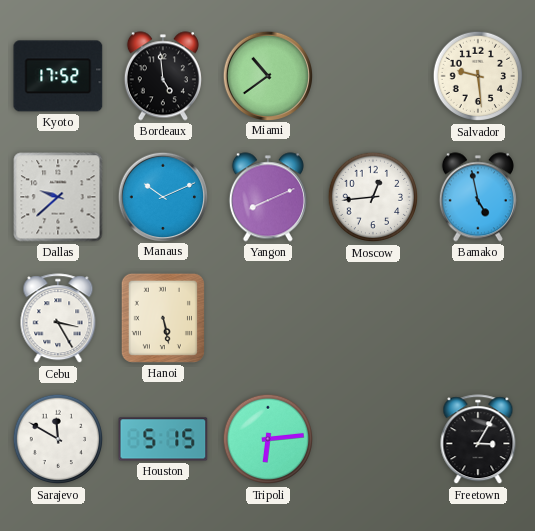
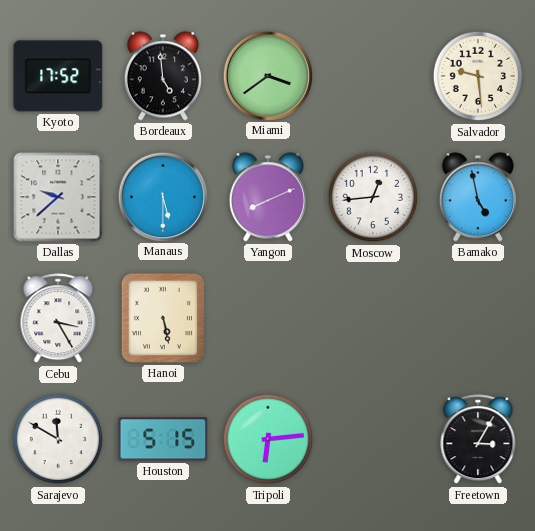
Miami: 10:39 -> 3:39 (267, 75)
Manaus: 10:11 -> 5:30 (162, 196)
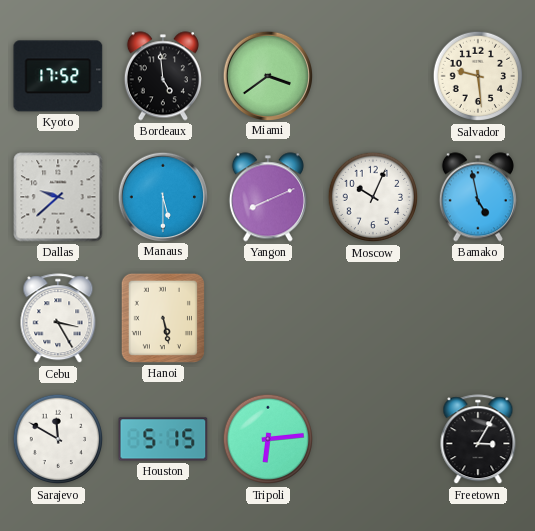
Moscow: 12:44 -> 10:04 (373, 197)
